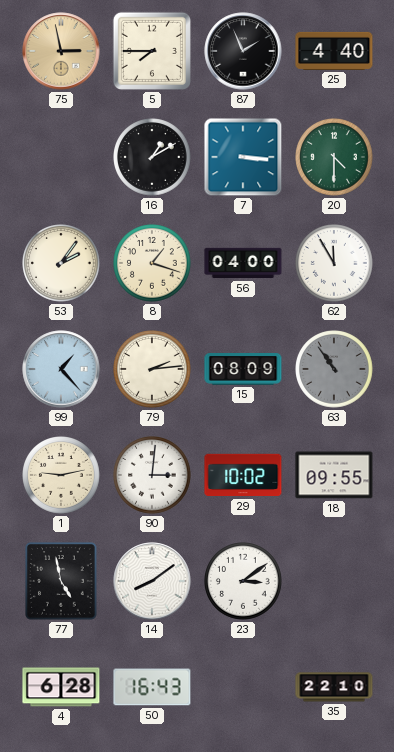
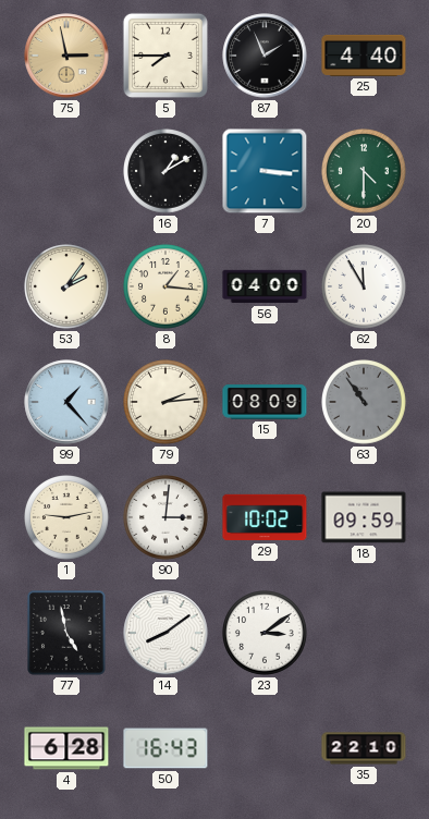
8: 1:18 -> 1:16 (167, 288)
18: 09:55 -> 09:59 (364, 517)
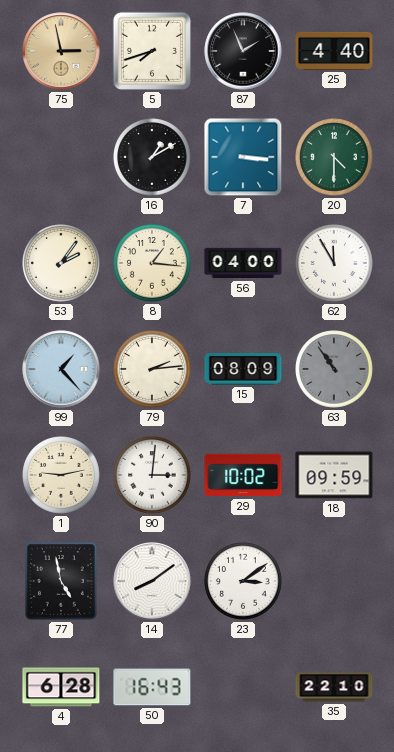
5: 7:45 -> 7:42 (152, 51)
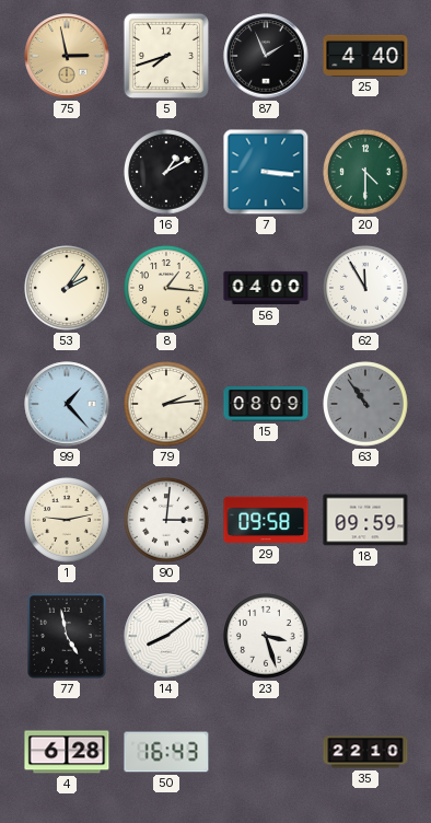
29: 10:02 -> 09:58 (266, 520)
23: 3:09 -> 3:27 (267, 637)
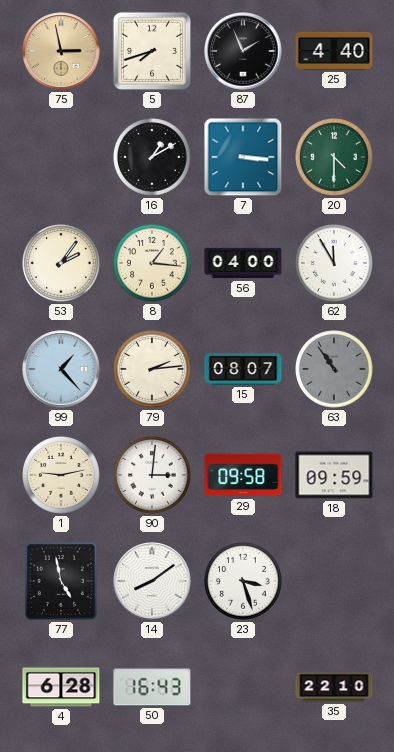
15: 08:09 -> 08:07 (243, 370)
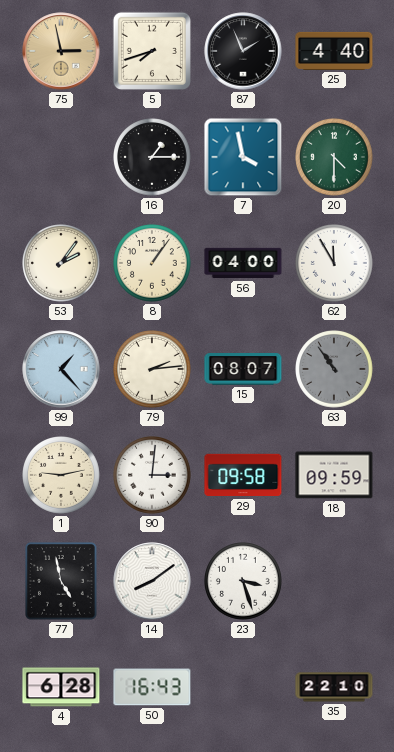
16: 1:10 -> 1:15 (153, 158)
7: 3:16 -> 3:58 (243, 157)
8: 1:16 -> 1:06 (153, 264)
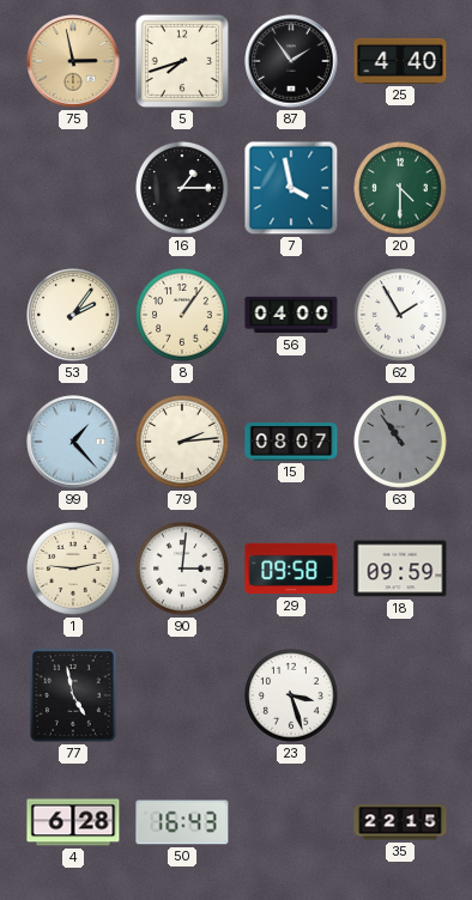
87: 1:56 -> 1:54 (291, 61)
62: 11:55 -> 1:55 (401, 316)
14: 8:09 -> none (152, 581)
35: 22:10 -> 22:15 (400, 822)
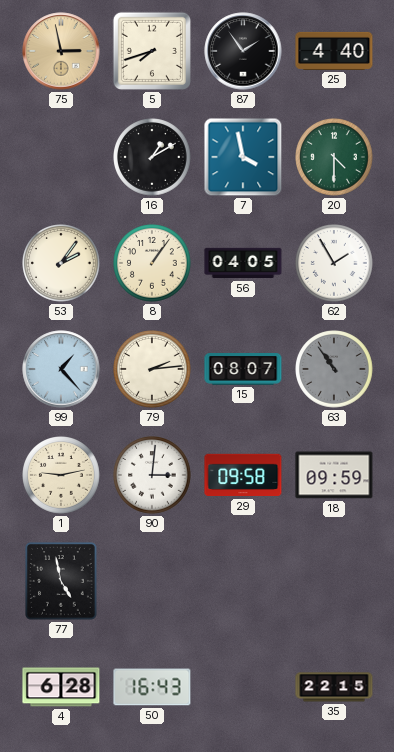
16: 1:15 -> 1:10 (153, 158)
56: 04:00 -> 04:05 (243, 263)
23: 3:27 -> none (292, 697)
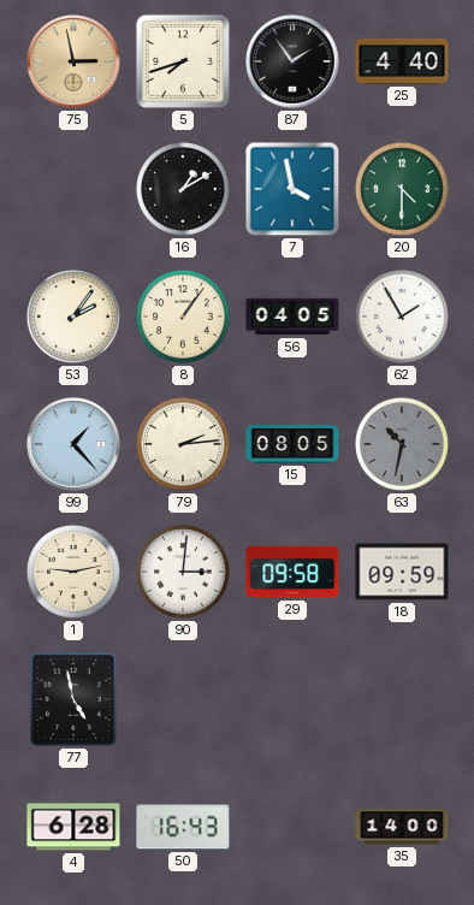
15: 08:07 -> 08:05 (292, 445)
63: 10:54 -> 10:32 (403, 445)
35: 22:15 -> 14:00 (402, 827)
